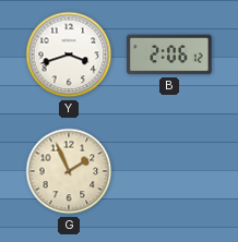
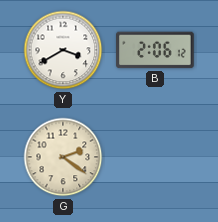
Y: 3:42 -> 3:40 (63, 50)
G: 1:56 -> 2:21 (63, 157)
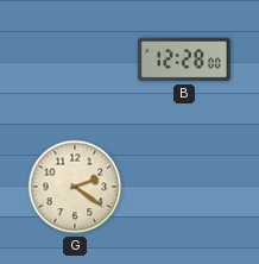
Y: 3:40 -> none (63, 50)
B: 2:06 -> 12:28 (184, 59)
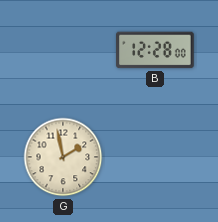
G: 2:21 -> 1:58 (63, 157)
